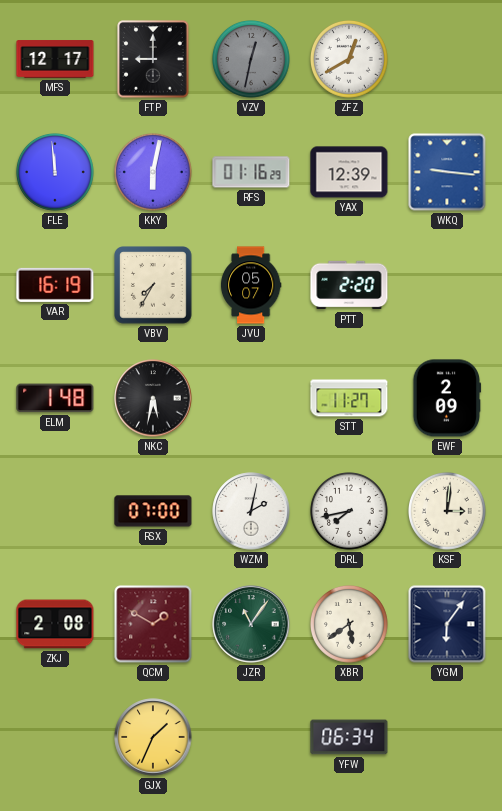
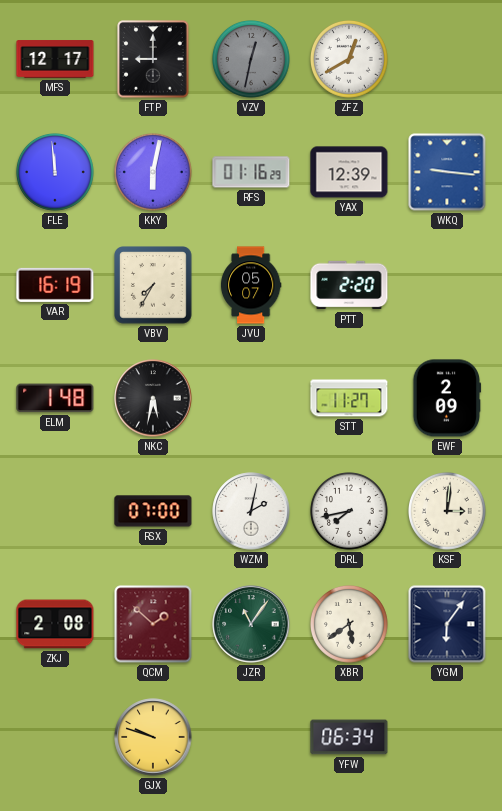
QCM: 1:50 -> 1:52 (153, 624)
GJX: 1:34 -> 9:48 (153, 737)
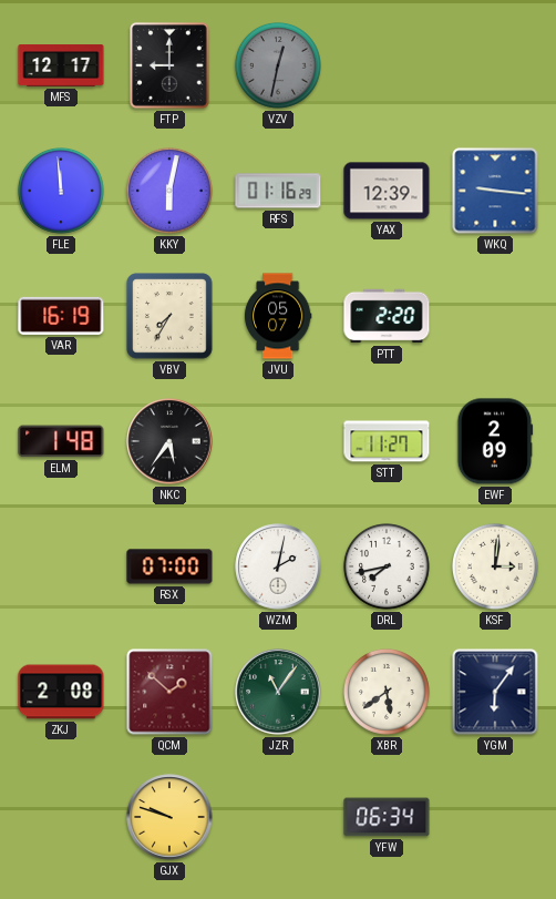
ZFZ: 12:40 -> none (350, 60)
NKC: 5:32 -> 5:36 (169, 441)
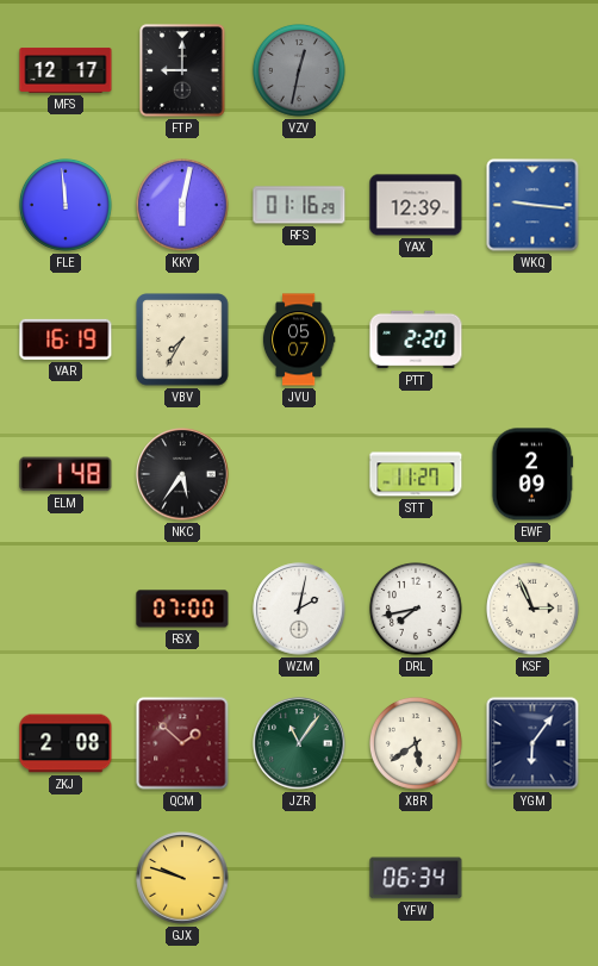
KSF: 3:01 -> 2:56 (534, 610)
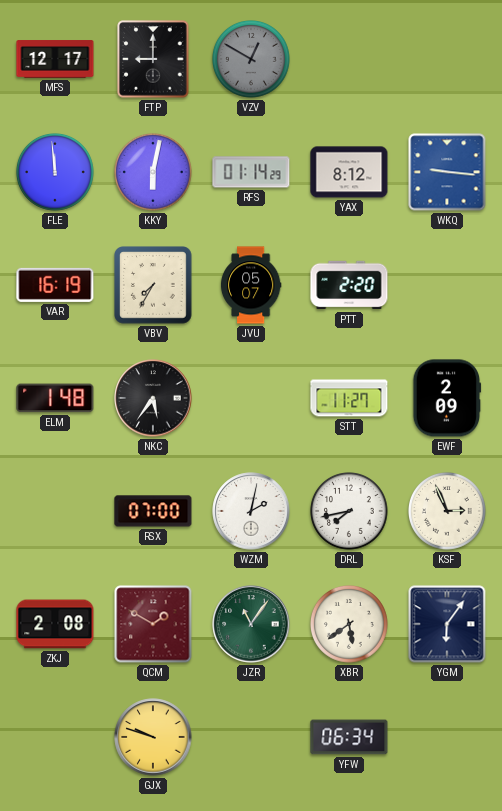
VZV: 12:32 -> 12:50 (252, 60)
RFS: 01:16 -> 01:14 (251, 172)
YAX: 12:39 -> 8:12 (349, 172)
QCM: 1:52 -> 1:50 (153, 624)
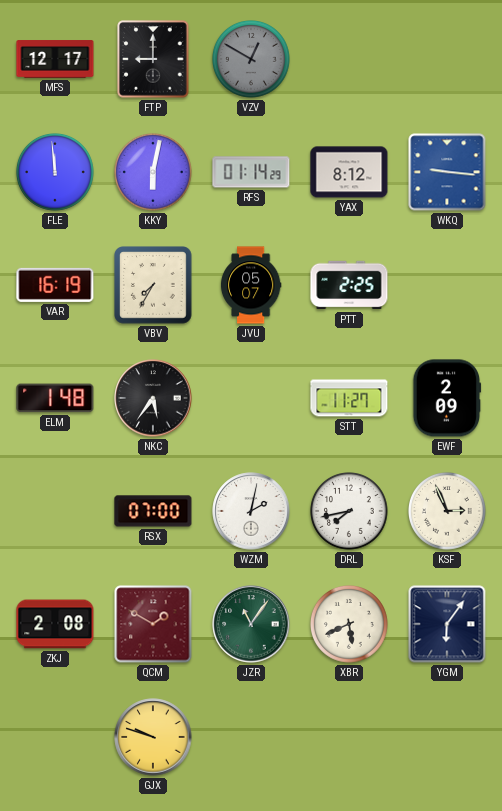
PTT: 2:20 -> 2:25 (349, 285)
XBR: 5:39 -> 5:41 (350, 625)
YFW: 06:34 -> none (349, 737)
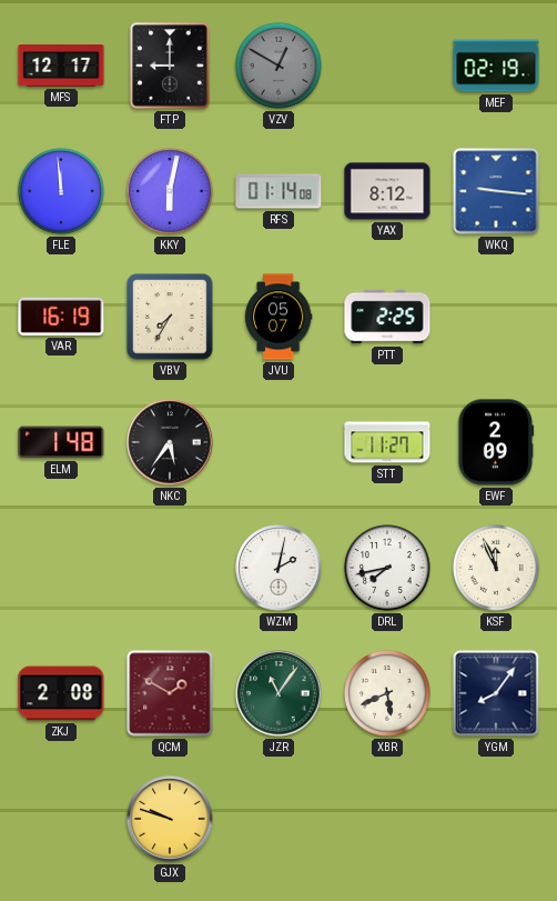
MEF: none -> 02:19 (496, 66)
RFS: 01:14:29 -> 01:14:08 (278, 191)
RSX: 07:00 -> none (153, 511)
KSF: 2:56 -> 11:56 (497, 569)
YGM: 6:06 -> 8:06 (496, 693)
